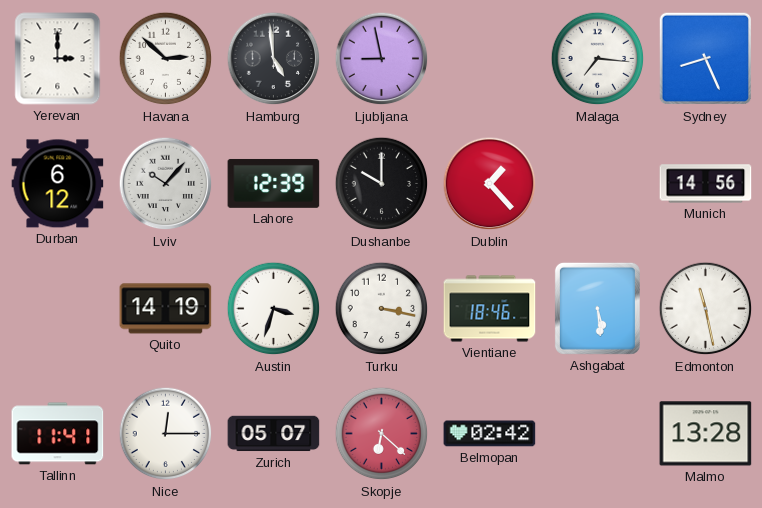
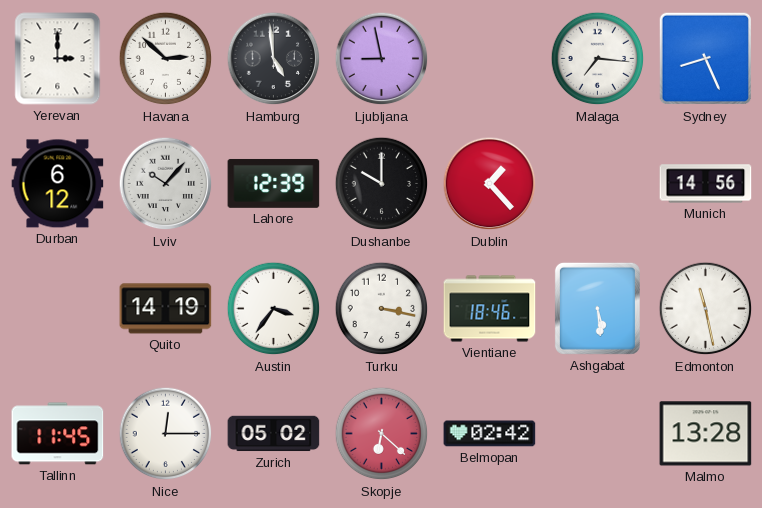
Austin: 3:33 -> 3:36 (274, 309)
Tallinn: 11:41 -> 11:45 (58, 434)
Zurich: 05:07 -> 05:02 (274, 434)
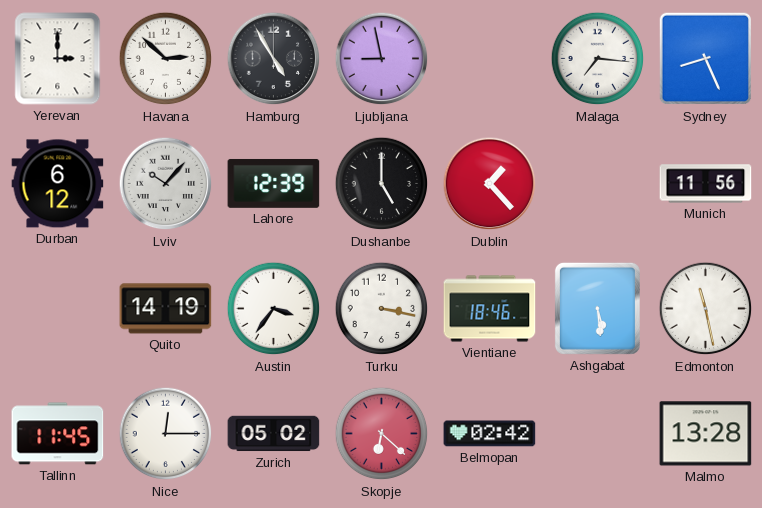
Hamburg: 4:59 -> 4:55 (274, 59)
Dushanbe: 10:00 -> 5:00 (382, 184)
Munich: 14:56 -> 11:56 (706, 184)
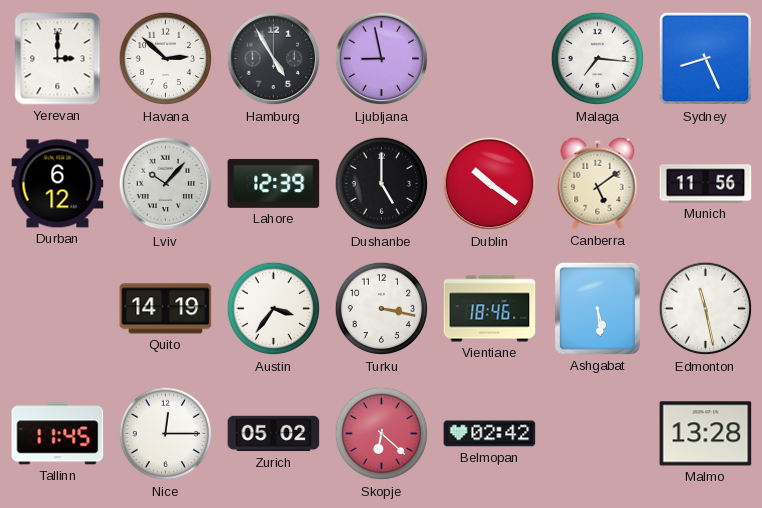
Dublin: 1:23 -> 10:21 (490, 184)
Canberra: none -> 5:09 (598, 183)
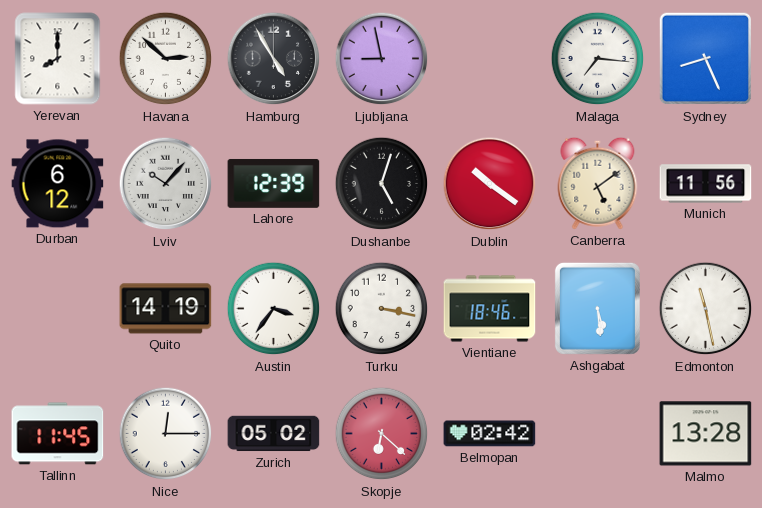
Yerevan: 3:00 -> 8:00 (58, 59)
Dushanbe: 5:00 -> 5:03 (382, 184)
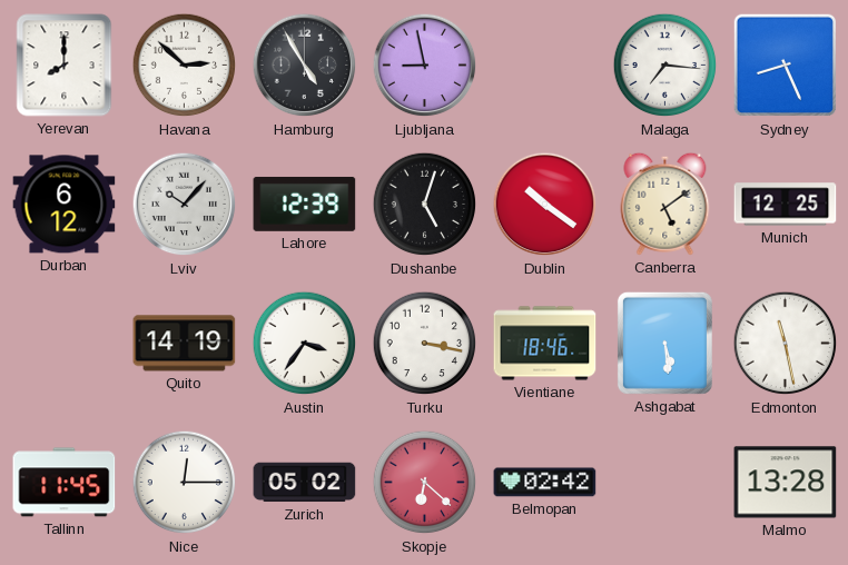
Munich: 11:56 -> 12:25 (786, 205)
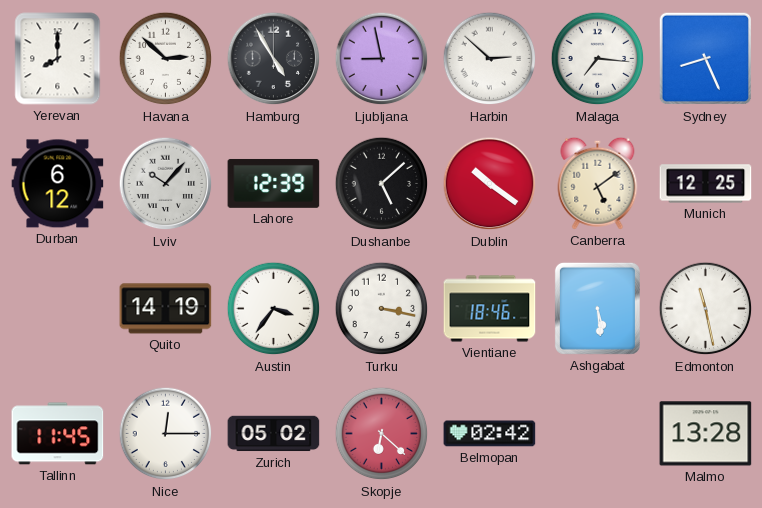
Harbin: none -> 2:52 (490, 59)
Dushanbe: 5:03 -> 5:08 (382, 184)
